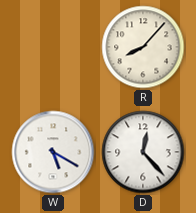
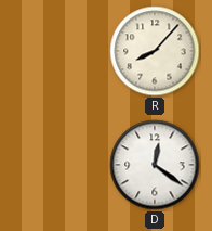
W: 5:20 -> none (53, 152)
D: 12:23 -> 12:21 (155, 165)
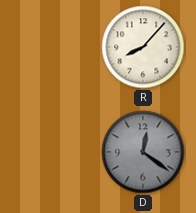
D dial: white -> grey (143, 152)
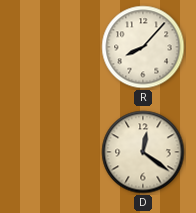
D dial: grey -> cream (143, 152)
